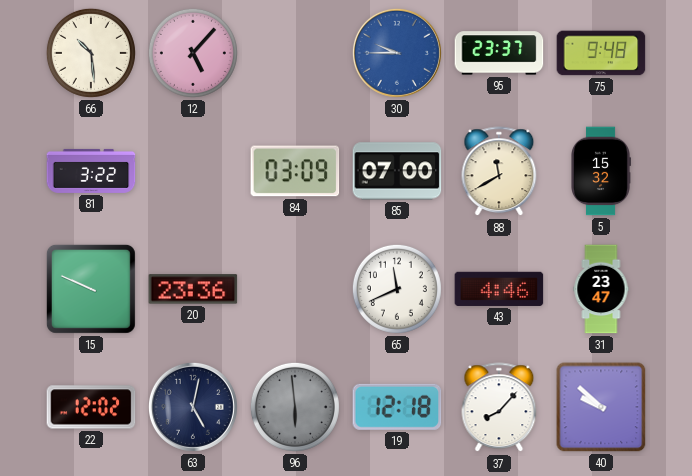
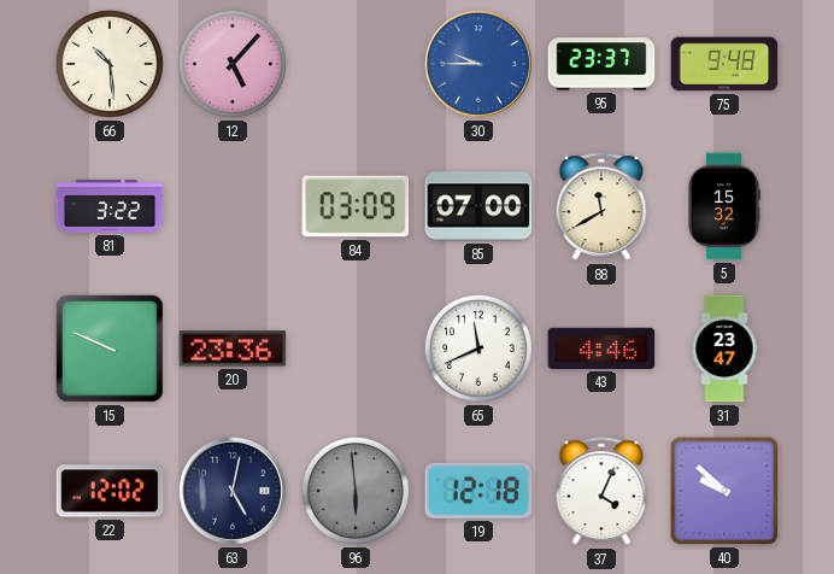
37: 8:07 -> 4:04 (601, 492)
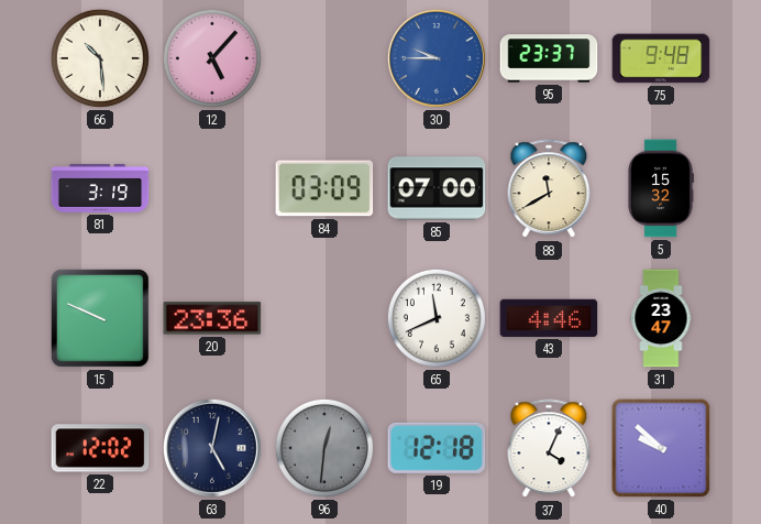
81: 3:22 -> 3:19 (100, 188)
96: 5:59 -> 12:31 (324, 448)
